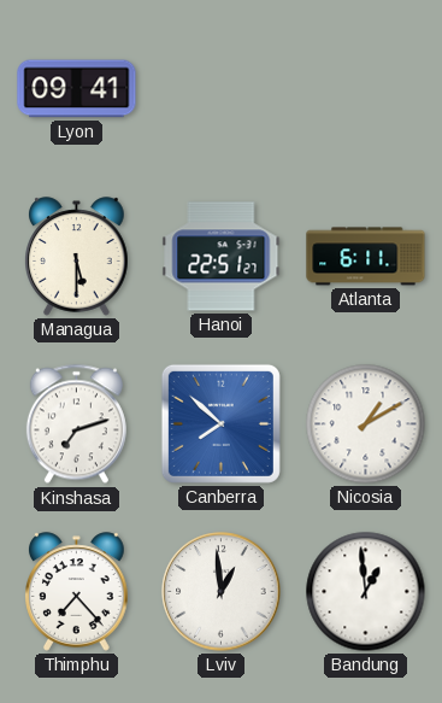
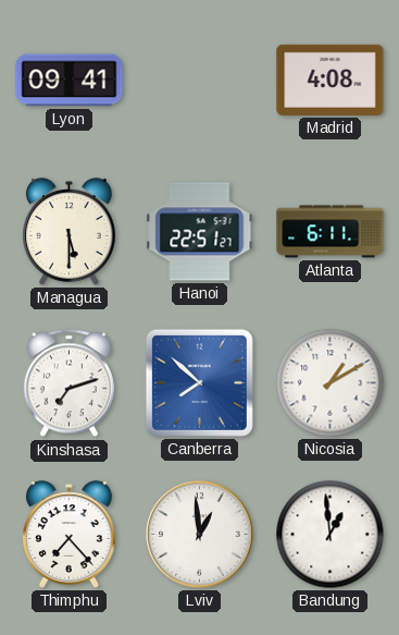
Madrid: none -> 4:08 (331, 80)
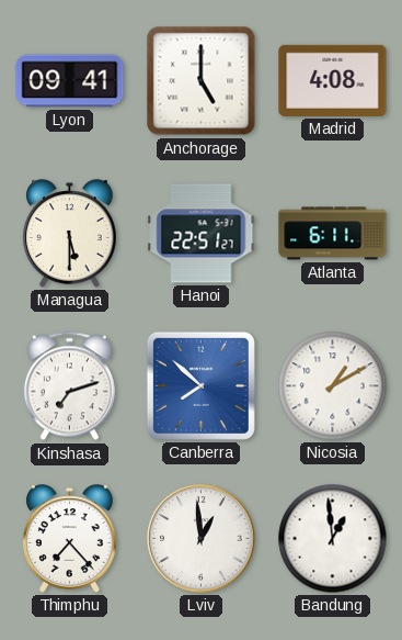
Anchorage: none -> 5:00 (202, 81)
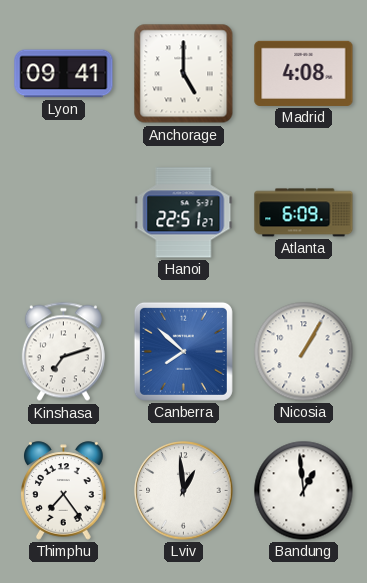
Managua: 5:30 -> none (70, 234)
Atlanta: 6:11 -> 6:09 (304, 213)
Nicosia: 1:10 -> 1:05 (304, 352)
Thimphu: 7:23 -> 7:24 (64, 491)
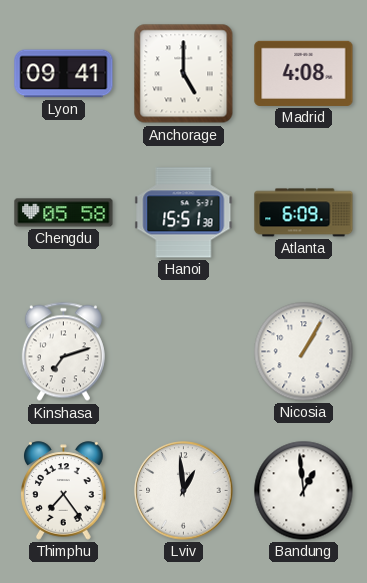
Chengdu: none -> 05:58 (64, 213)
Hanoi: 22:51 -> 15:51 (184, 213)
Canberra: 7:52 -> none (183, 351)
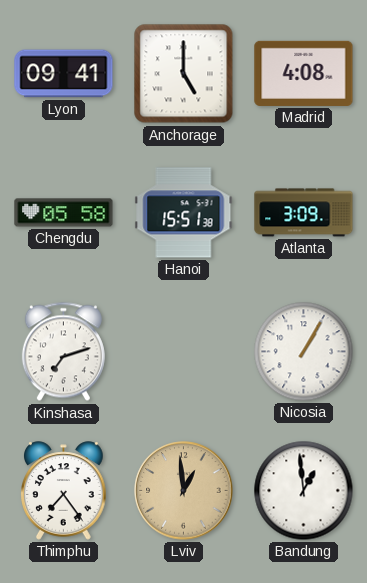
Atlanta: 6:09 -> 3:09 (304, 213)
Lviv dial: white -> champagne (184, 491)
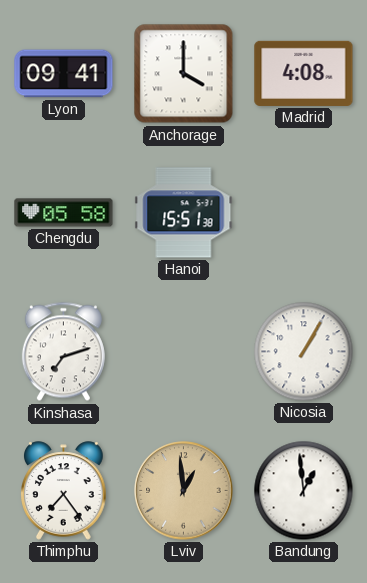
Anchorage: 5:00 -> 4:00 (184, 74)
Atlanta: 3:09 -> none (304, 213)
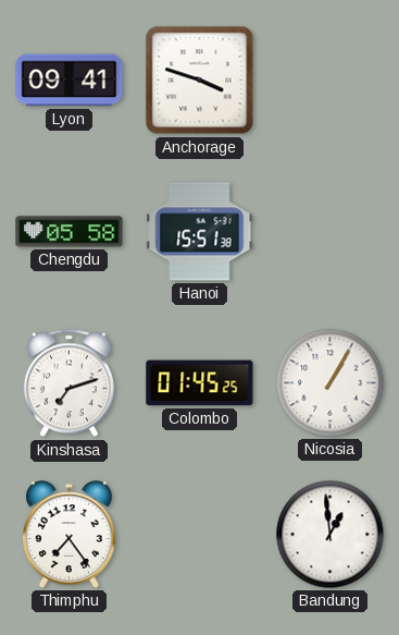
Anchorage: 4:00 -> 3:48 (200, 81)
Madrid: 4:08 -> none (304, 73)
Colombo: none -> 01:45 (200, 383)
Lviv: 12:59 -> none (184, 491)
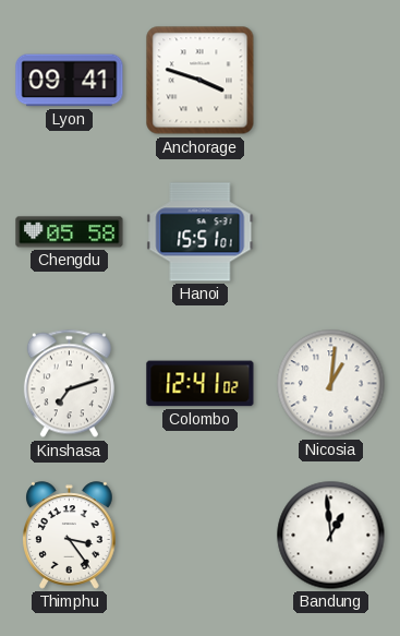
Hanoi: 15:51:38 -> 15:51:01 (201, 232)
Colombo: 01:45 -> 12:41 (201, 384)
Nicosia: 1:05 -> 1:01 (331, 384)
Thimphu: 7:24 -> 3:24 (70, 536)
